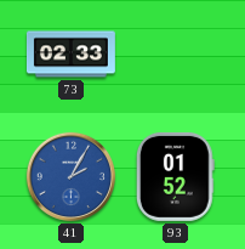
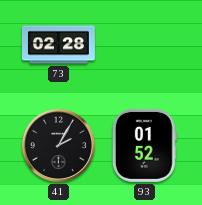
73: 02:33 -> 02:28 (58, 45)
41 dial: blue -> black (58, 145)
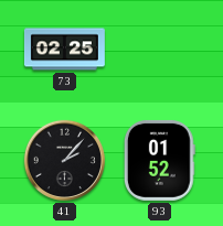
73: 02:28 -> 02:25 (64, 50)
41: 2:05 -> 2:07 (64, 160)
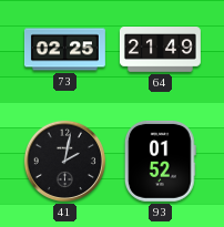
64: none -> 21:49 (160, 50)
41: 2:07 -> 2:02 (64, 161)
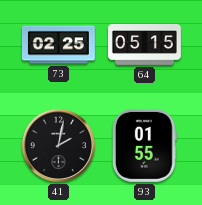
64: 21:49 -> 05:15 (144, 45)
93: 01:52 -> 01:55 (144, 145)
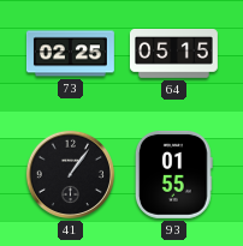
41: 2:02 -> 1:06 (70, 174)
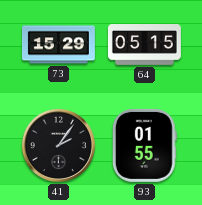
73: 02:25 -> 15:29 (58, 45)
41: 1:06 -> 2:06 (58, 145)
